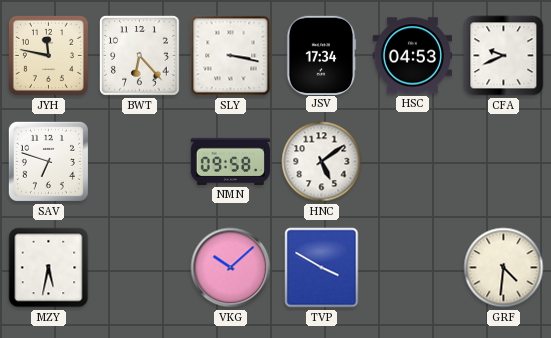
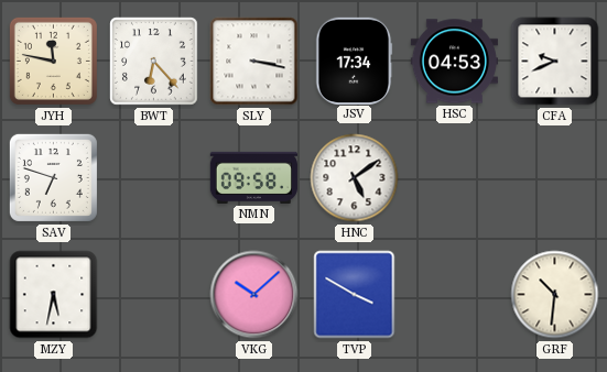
GRF: 4:31 -> 10:31 (555, 295)
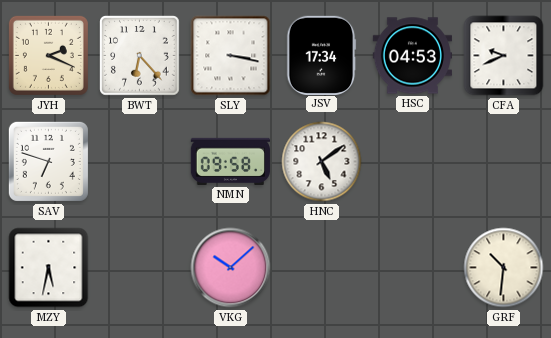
JYH: 11:47 -> 2:19 (48, 55)
TVP: 3:50 -> none (355, 295)
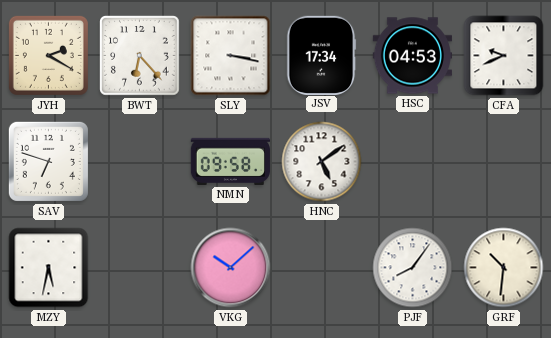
JYH: 2:19 -> 2:20 (48, 55)
PJF: none -> 8:06 (413, 268)
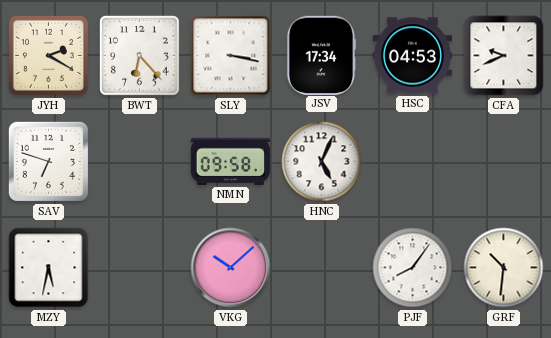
HNC: 5:09 -> 5:04 (322, 162)
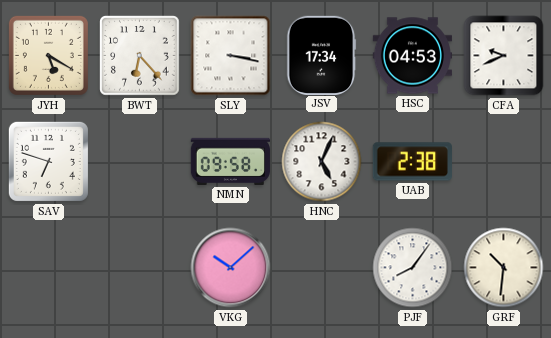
JYH: 2:20 -> 5:20 (48, 55)
UAB: none -> 2:38 (412, 162)
MZY: 5:32 -> none (49, 268)
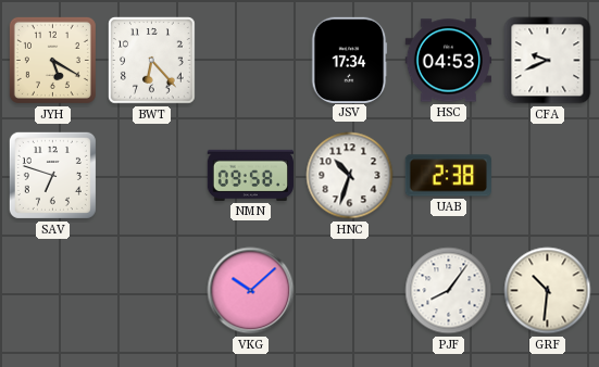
SLY: 3:17 -> none (231, 56)
HNC: 5:04 -> 10:33 (350, 176)
